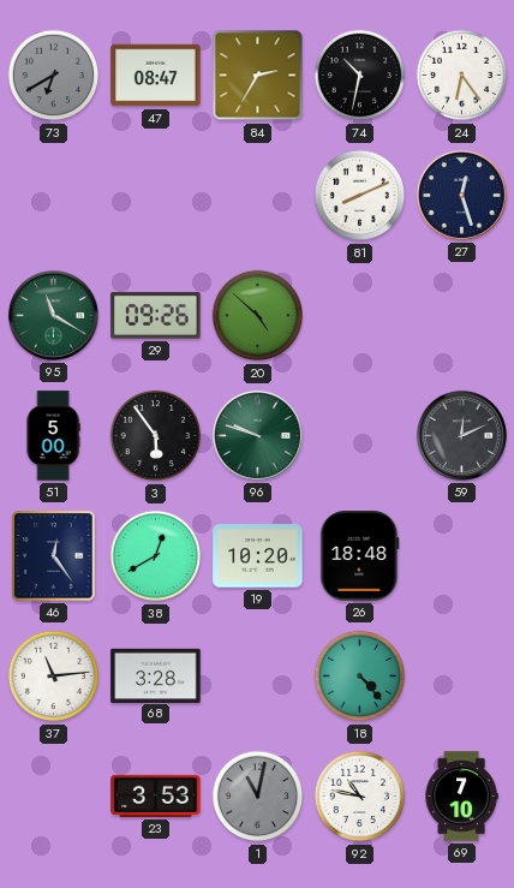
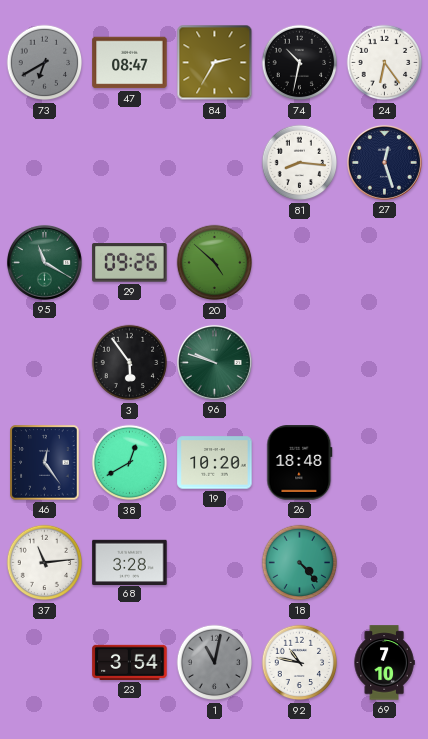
81: 8:11 -> 8:16 (300, 163)
51: 5:00 -> none (53, 436)
59: 12:11 -> none (461, 435)
23: 3:53 -> 3:54 (130, 662)
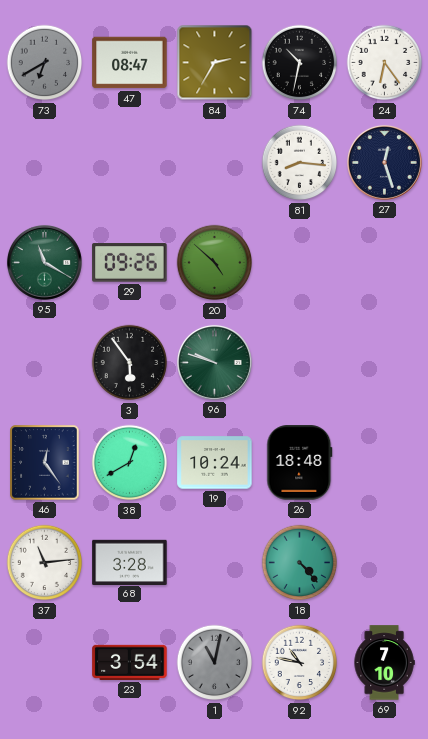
19: 10:20 -> 10:24 (215, 463)
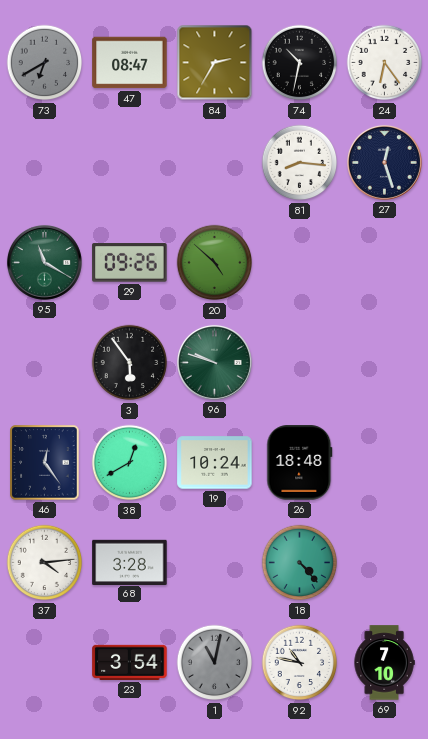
37: 11:14 -> 4:14 (45, 563)
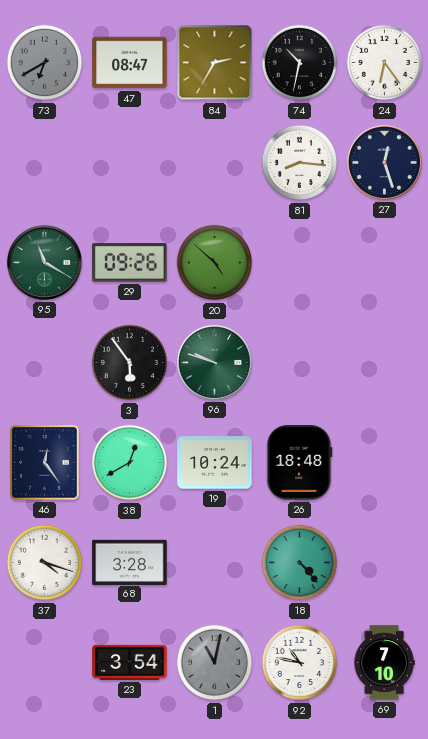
37: 4:14 -> 4:18 (45, 563)
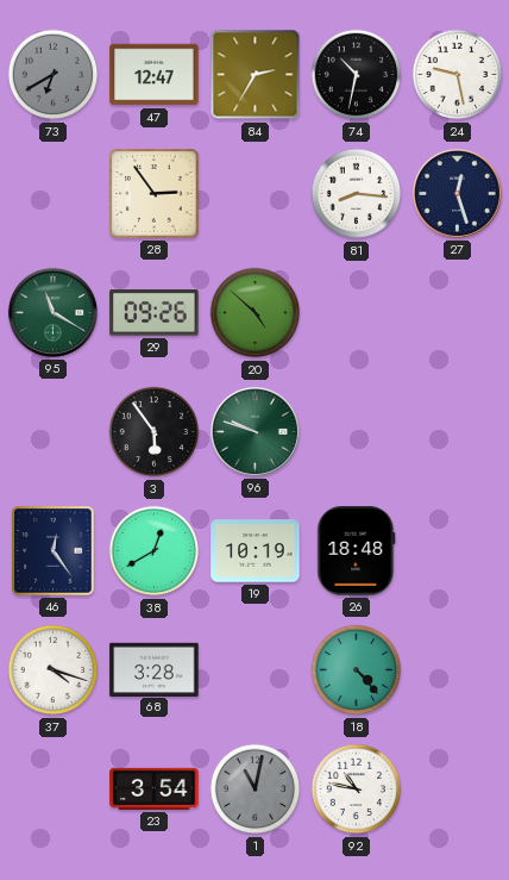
47: 08:47 -> 12:47 (155, 75)
24: 6:24 -> 9:28 (458, 75)
28: none -> 2:54 (155, 194)
19: 10:24 -> 10:19 (256, 551)
69: 7:10 -> none (384, 663)
